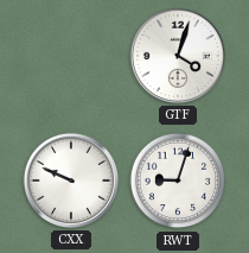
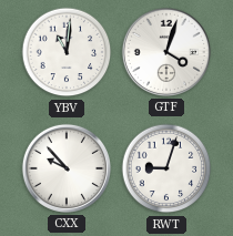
YBV: none -> 11:01 (67, 52)
CXX: 9:49 -> 9:53 (67, 168)
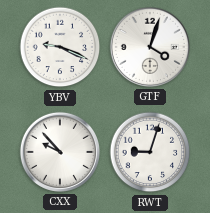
YBV: 11:01 -> 9:19 (60, 47)
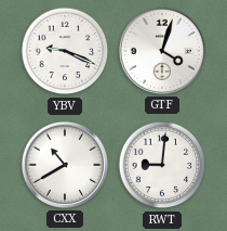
CXX: 9:53 -> 10:40 (65, 165)
RWT: 9:03 -> 9:01 (162, 165)
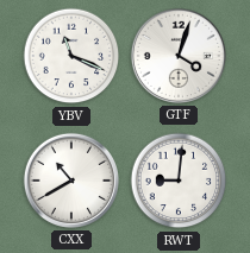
YBV: 9:19 -> 11:19 (71, 56)
